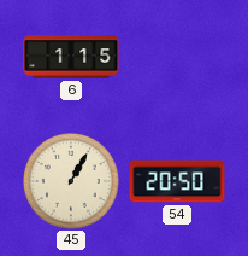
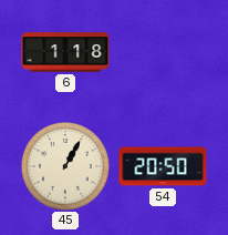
6: 1:15 -> 1:18 (65, 52)
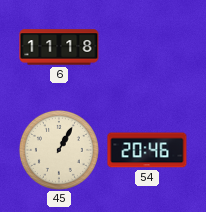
6: 1:18 -> 11:18 (59, 47)
54: 20:50 -> 20:46 (147, 150)
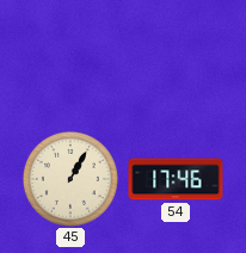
6: 11:18 -> none (59, 47)
54: 20:46 -> 17:46 (176, 179)
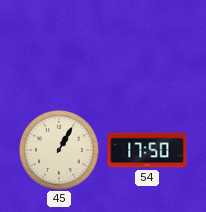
54: 17:46 -> 17:50 (147, 150)
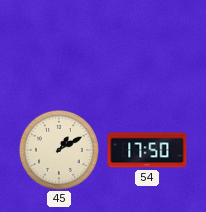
45: 1:05 -> 1:10 (59, 150)
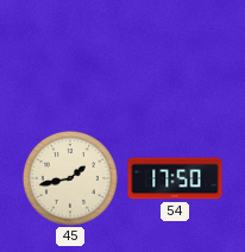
45: 1:10 -> 1:43 (70, 178)
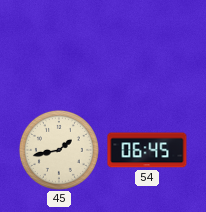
54: 17:50 -> 06:45 (147, 150)
